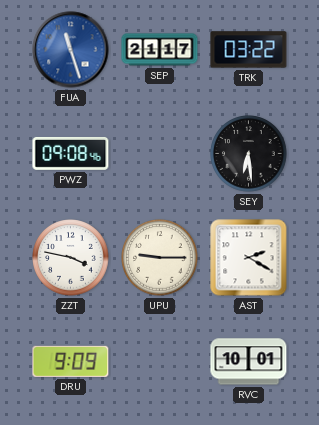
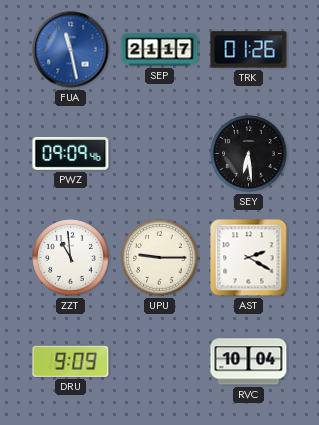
FUA: 11:27 -> 11:28 (71, 50)
TRK: 03:22 -> 01:26 (249, 50)
PWZ: 09:08 -> 09:09 (71, 153)
ZZT: 3:47 -> 10:59 (71, 258)
RVC: 10:01 -> 10:04 (249, 362)
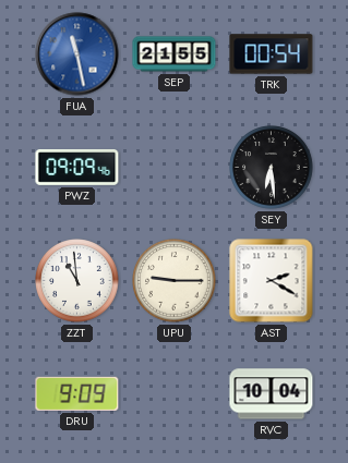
SEP: 21:17 -> 21:55 (175, 54)
TRK: 01:26 -> 00:54 (272, 54)
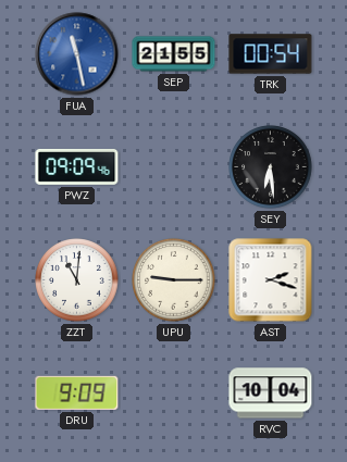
ZZT: 10:59 -> 11:01 (77, 280)
AST: 2:20 -> 2:18 (271, 280)
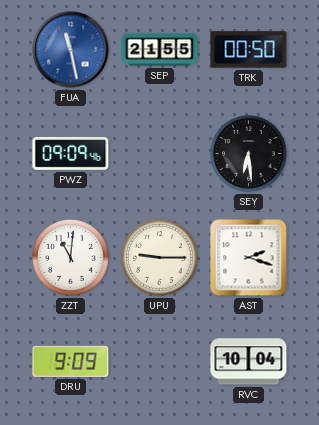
TRK: 00:54 -> 00:50 (249, 50)
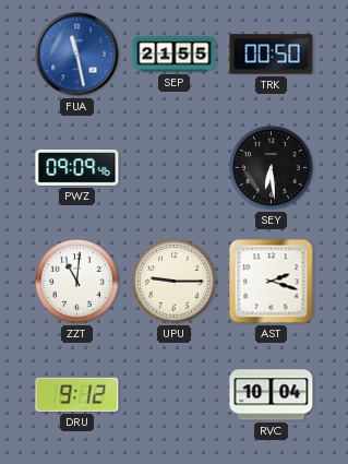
DRU: 9:09 -> 9:12 (77, 394)
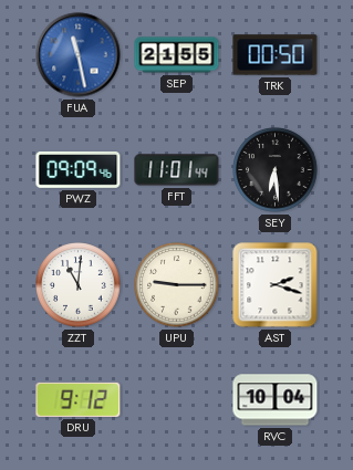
FFT: none -> 11:01 (177, 170)
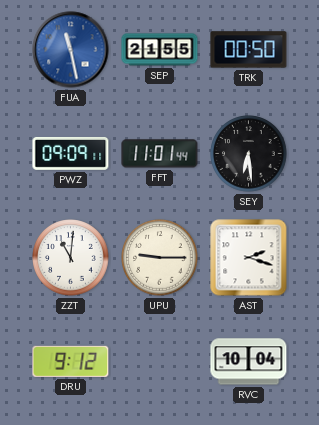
PWZ: 09:09:46 -> 09:09:11 (71, 153)
